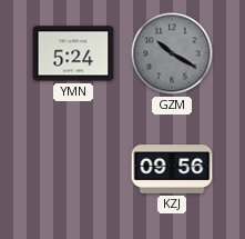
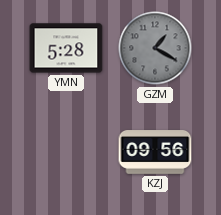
YMN: 5:24 -> 5:28 (66, 48)
GZM: 10:20 -> 1:20 (155, 48)
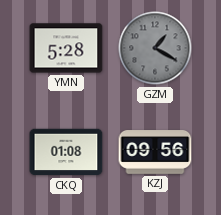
CKQ: none -> 01:08 (66, 152)
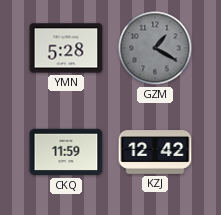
CKQ: 01:08 -> 11:59 (66, 152)
KZJ: 09:56 -> 12:42 (155, 152)
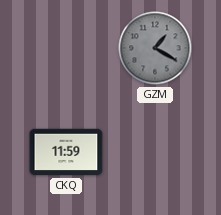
YMN: 5:28 -> none (66, 48)
KZJ: 12:42 -> none (155, 152)
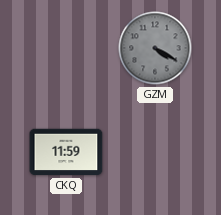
GZM: 1:20 -> 4:20 (155, 48)
